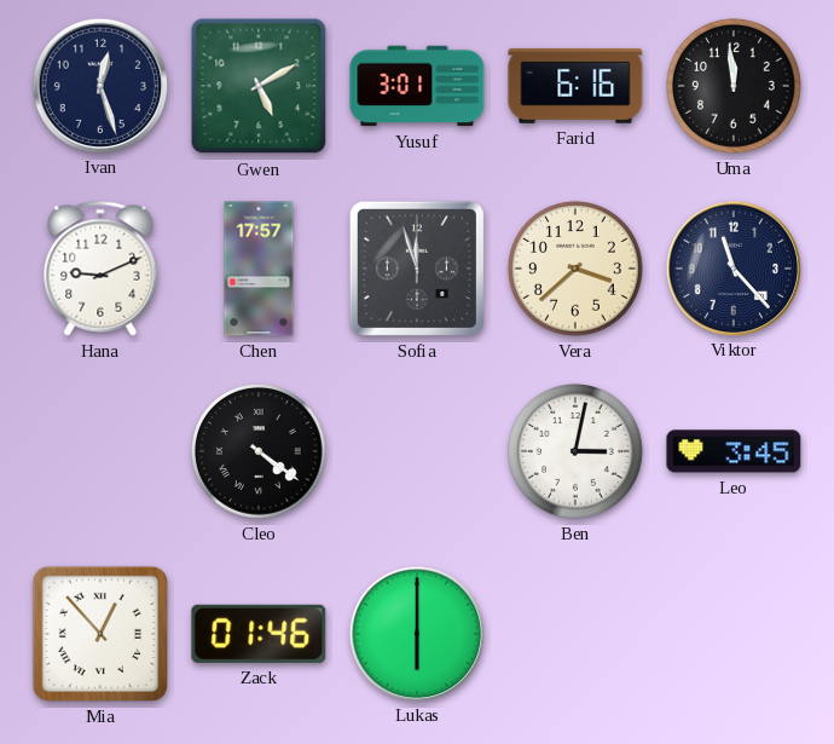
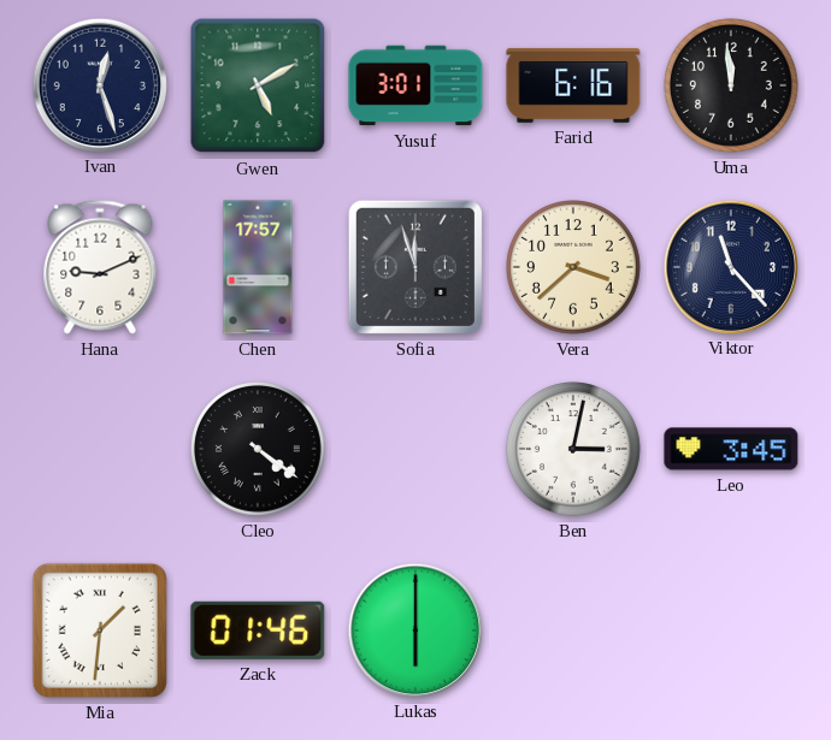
Mia: 12:53 -> 1:31 (100, 631)
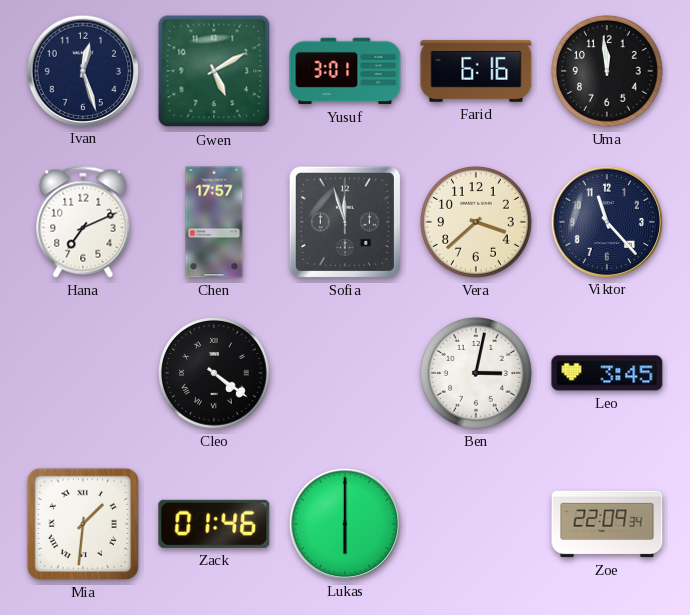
Hana: 9:11 -> 7:11 (83, 222)
Zoe: none -> 22:09 (607, 524)
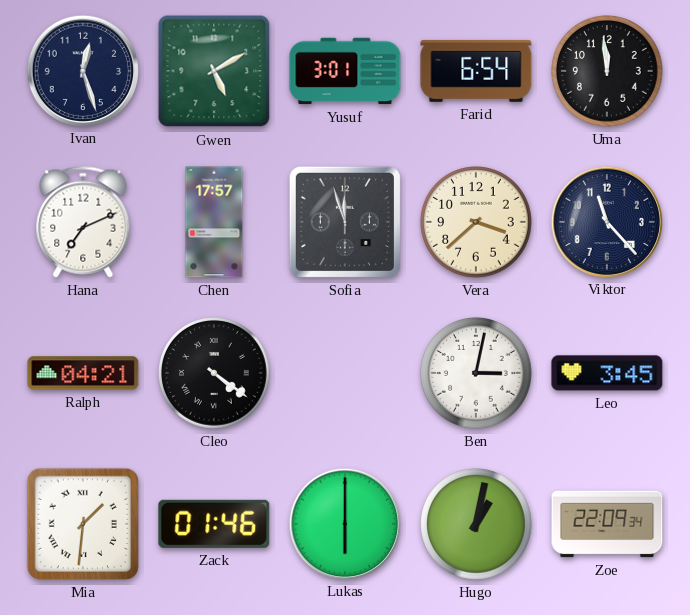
Farid: 6:16 -> 6:54 (476, 71)
Ralph: none -> 04:21 (83, 373)
Hugo: none -> 1:02 (477, 525)
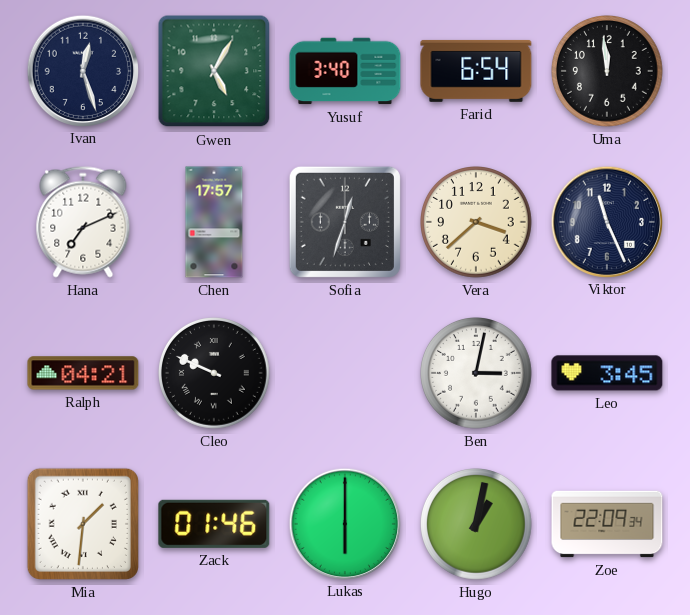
Gwen: 5:10 -> 5:05 (214, 71)
Yusuf: 3:01 -> 3:40 (345, 71)
Sofia: 11:57 -> 12:33 (345, 222)
Viktor: 11:23 -> 11:26 (606, 221)
Cleo: 4:21 -> 9:49 (215, 374)
